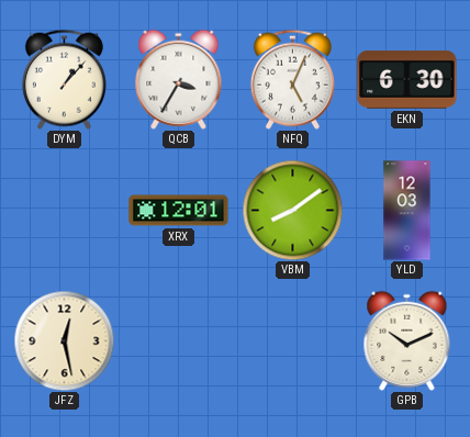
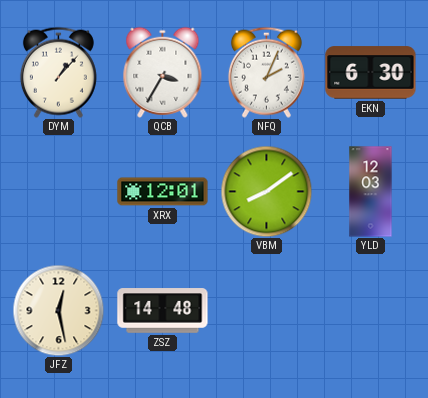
NFQ: 5:04 -> 2:04 (266, 72)
ZSZ: none -> 14:48 (163, 311)
GPB: 10:11 -> none (407, 340)
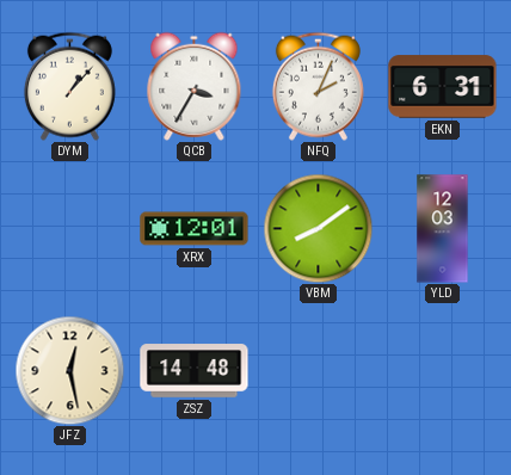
EKN: 6:30 -> 6:31 (443, 87)
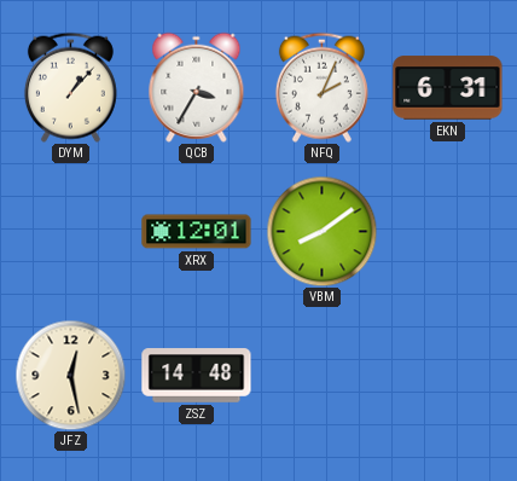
YLD: 12:03 -> none (443, 229)
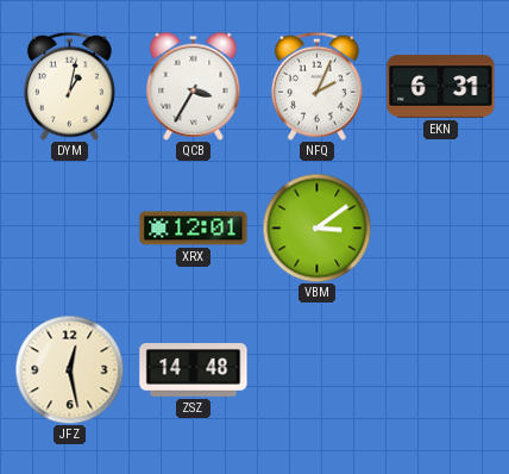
DYM: 1:07 -> 1:02 (69, 86)
VBM: 8:09 -> 3:09 (316, 227)
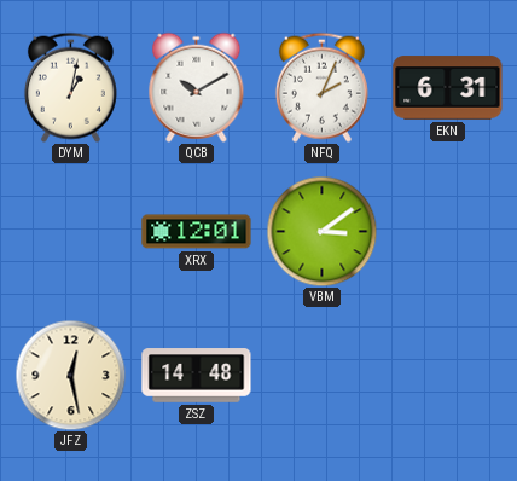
QCB: 3:35 -> 10:10 (197, 87)
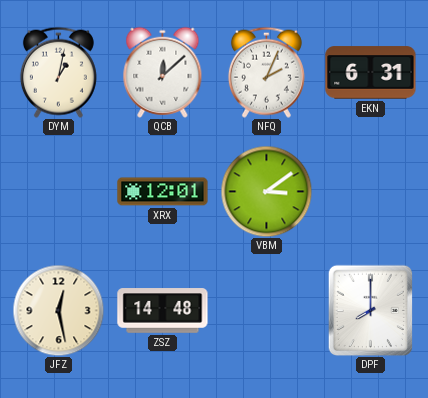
QCB: 10:10 -> 12:08 (163, 72)
DPF: none -> 8:00 (370, 310)
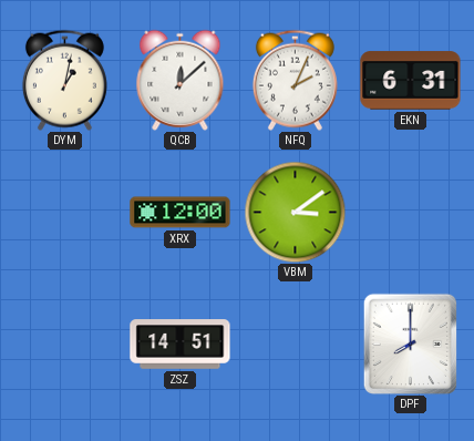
XRX: 12:01 -> 12:00 (181, 213)
JFZ: 12:28 -> none (58, 310)
ZSZ: 14:48 -> 14:51 (181, 345)
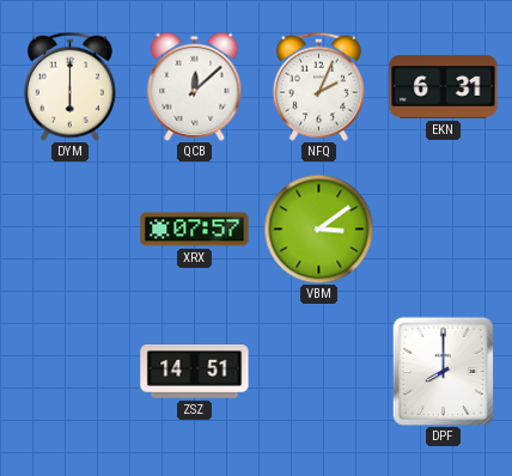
DYM: 1:02 -> 6:00 (69, 86)
XRX: 12:00 -> 07:57 (195, 230)
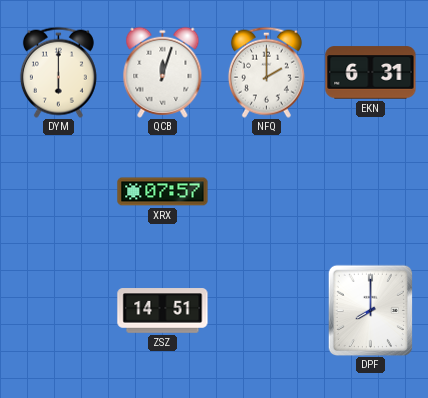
QCB: 12:08 -> 12:03 (163, 72)
NFQ: 2:04 -> 2:00 (266, 72)
VBM: 3:09 -> none (318, 228)
